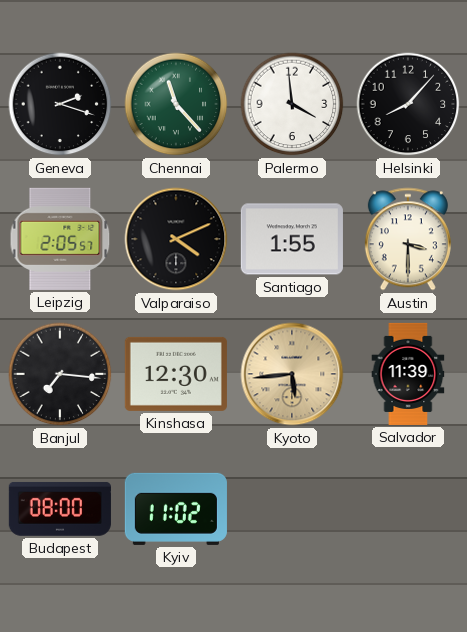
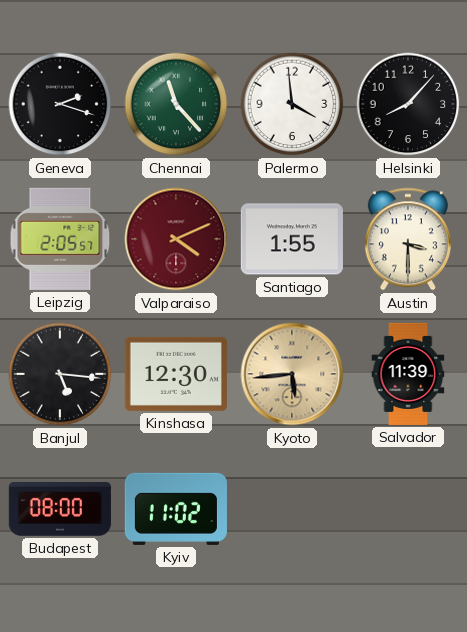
Valparaiso dial: black -> burgundy (176, 239)
Banjul: 7:16 -> 5:16 (60, 374)
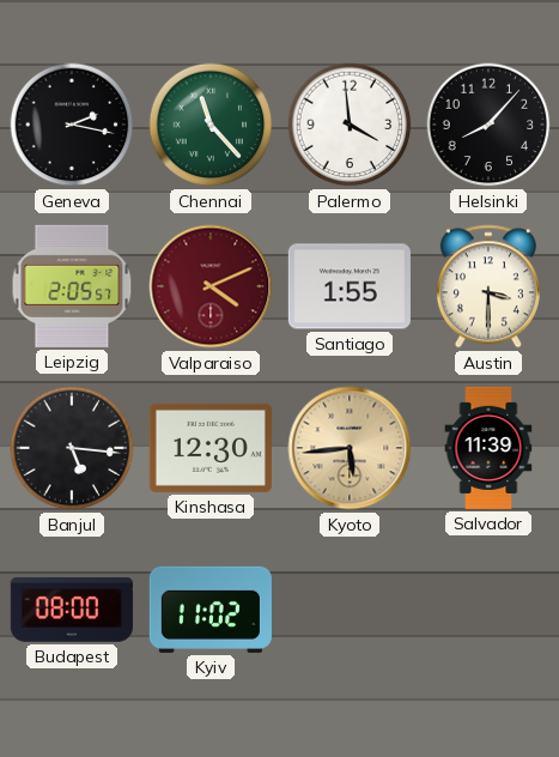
Geneva: 2:18 -> 2:17 (72, 125)
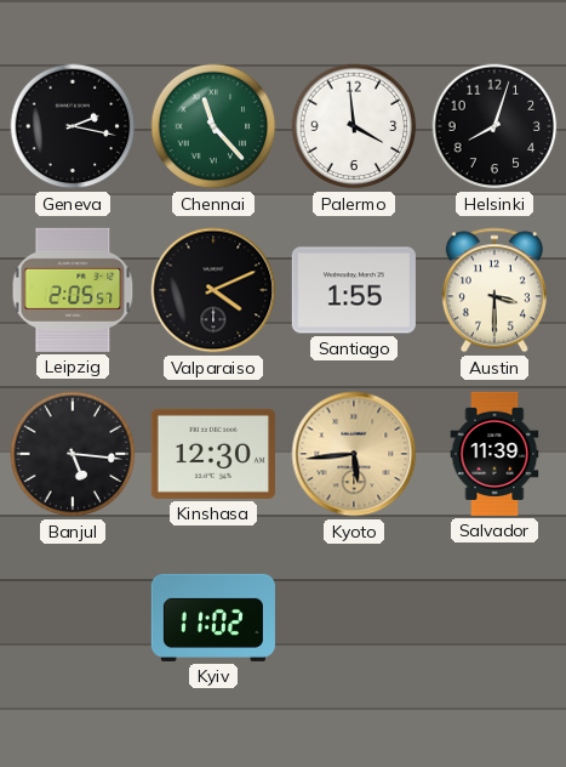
Helsinki: 8:07 -> 8:03 (494, 126)
Valparaiso dial: burgundy -> black (213, 290)
Budapest: 08:00 -> none (72, 610)
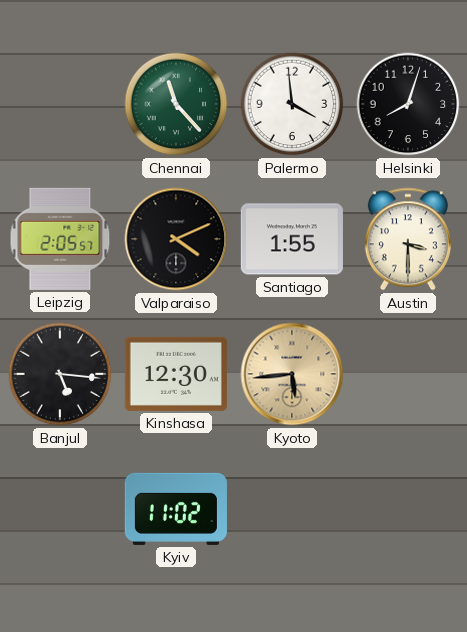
Geneva: 2:17 -> none (73, 126)
Salvador: 11:39 -> none (494, 454)
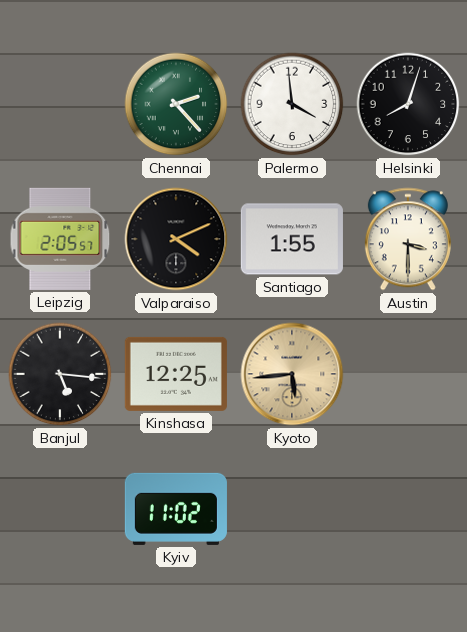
Chennai: 11:23 -> 2:23 (176, 104)
Kinshasa: 12:30 -> 12:25 (176, 374)
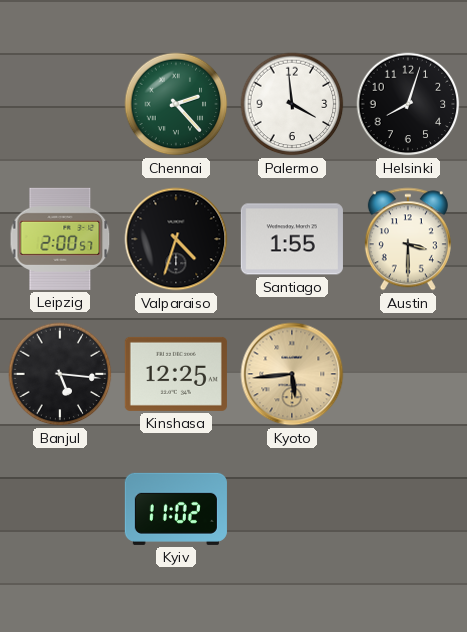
Leipzig: 2:05 -> 2:00 (60, 239)
Valparaiso: 4:11 -> 4:33 (176, 239)
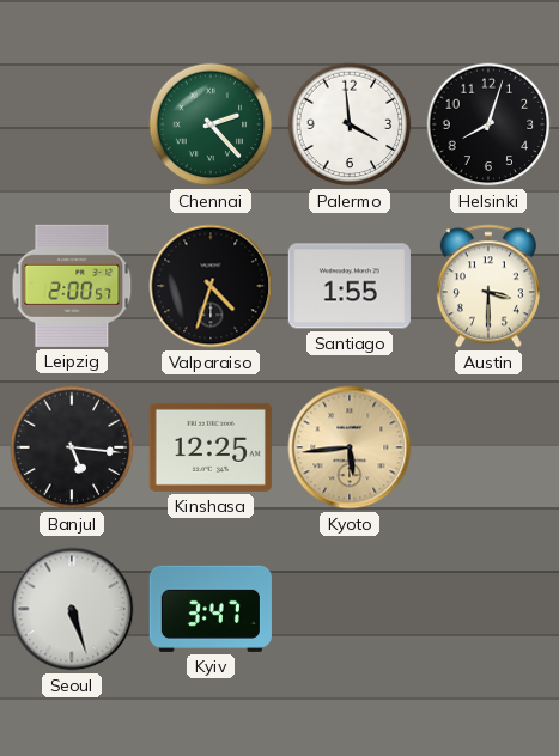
Seoul: none -> 5:27 (72, 609)
Kyiv: 11:02 -> 3:47 (211, 609)
